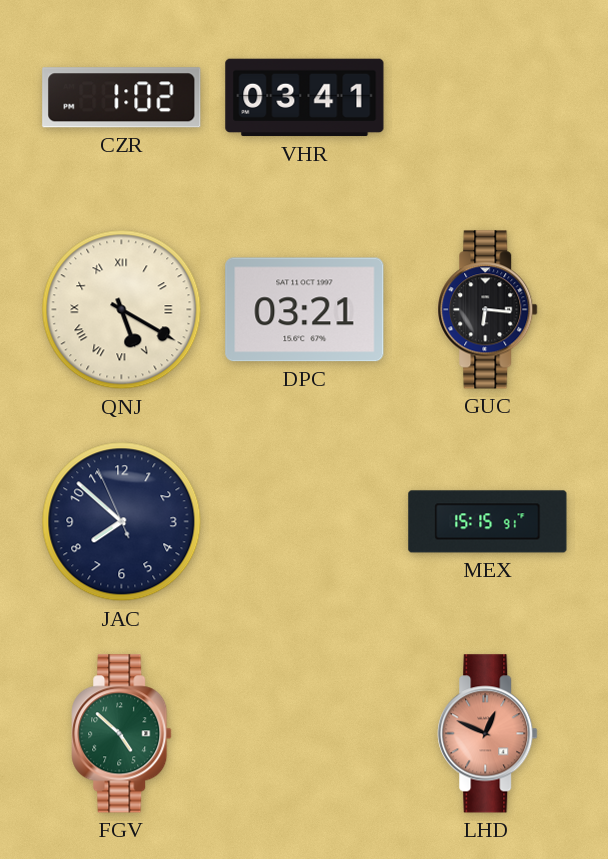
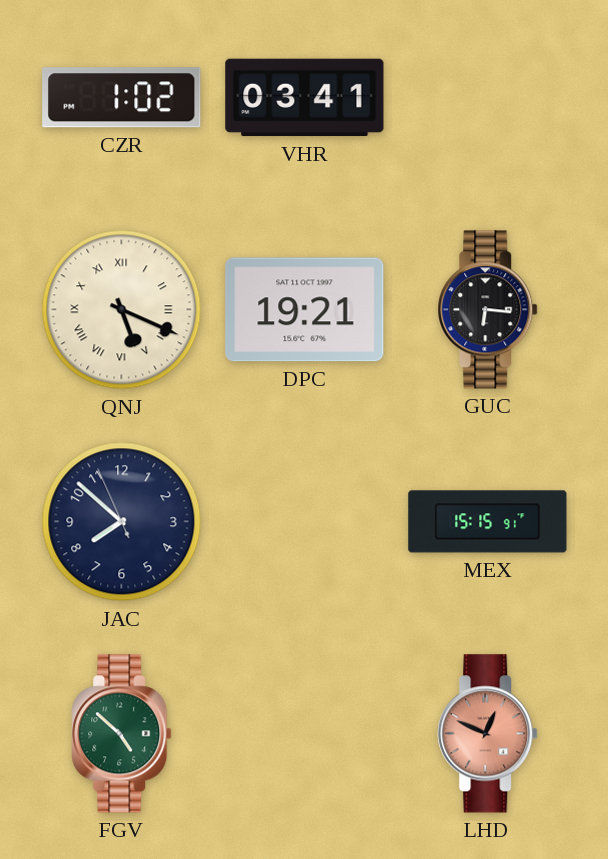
QNJ: 5:20 -> 5:19 (122, 310)
DPC: 03:21 -> 19:21 (305, 310)
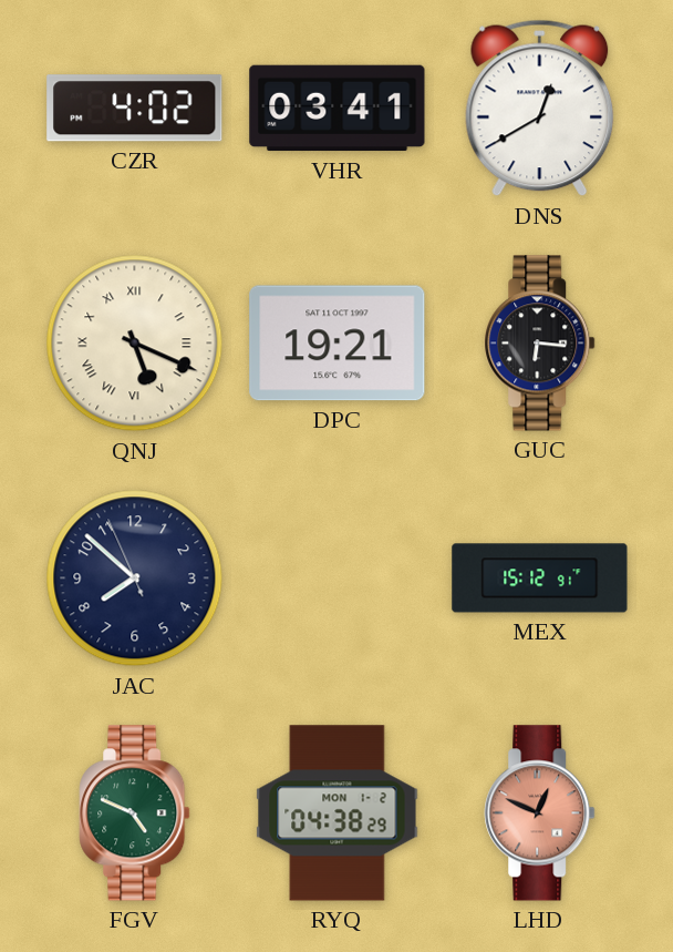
CZR: 1:02 -> 4:02 (135, 109)
DNS: none -> 12:40 (540, 109)
MEX: 15:15 -> 15:12 (540, 579)
FGV: 4:52 -> 4:49 (135, 813)
RYQ: none -> 04:38 (338, 813)
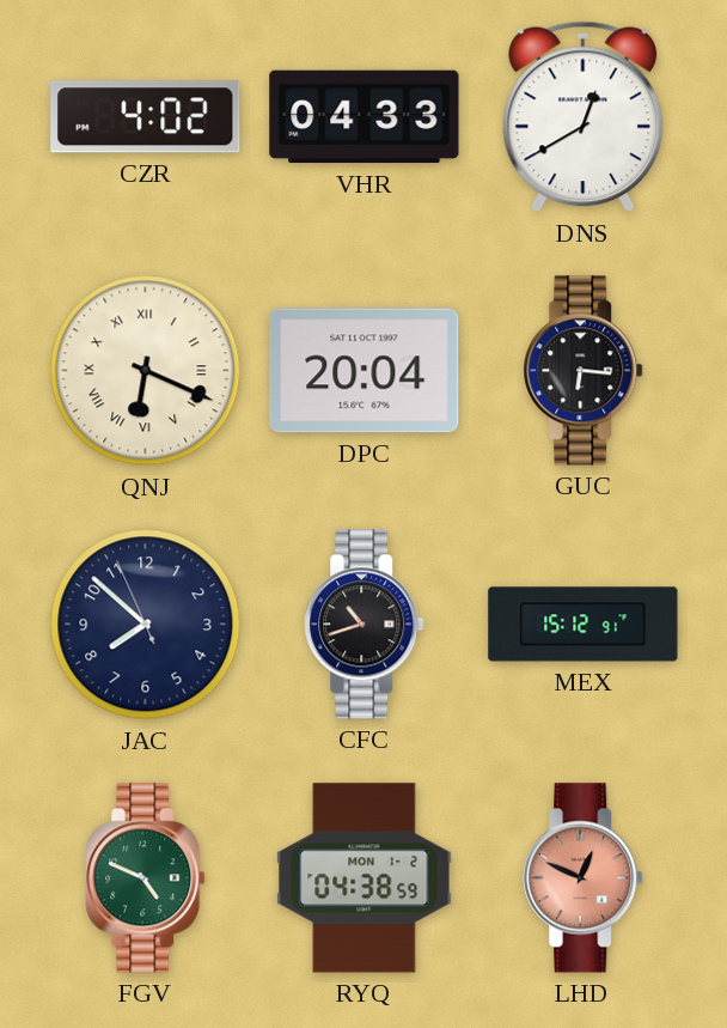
VHR: 03:41 -> 04:33 (365, 117)
QNJ: 5:19 -> 6:19 (146, 371)
DPC: 19:21 -> 20:04 (365, 371)
CFC: none -> 10:42 (365, 625)
RYQ: 04:38:29 -> 04:38:59 (365, 878)
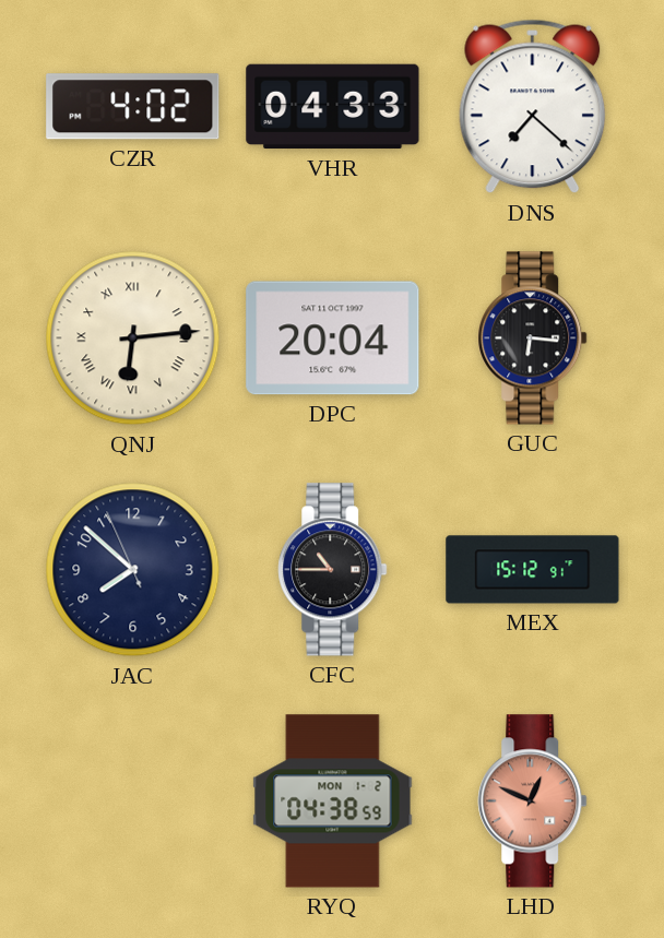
DNS: 12:40 -> 7:22 (533, 107)
QNJ: 6:19 -> 6:14 (133, 339)
CFC: 10:42 -> 10:45 (333, 570)
FGV: 4:49 -> none (146, 878)
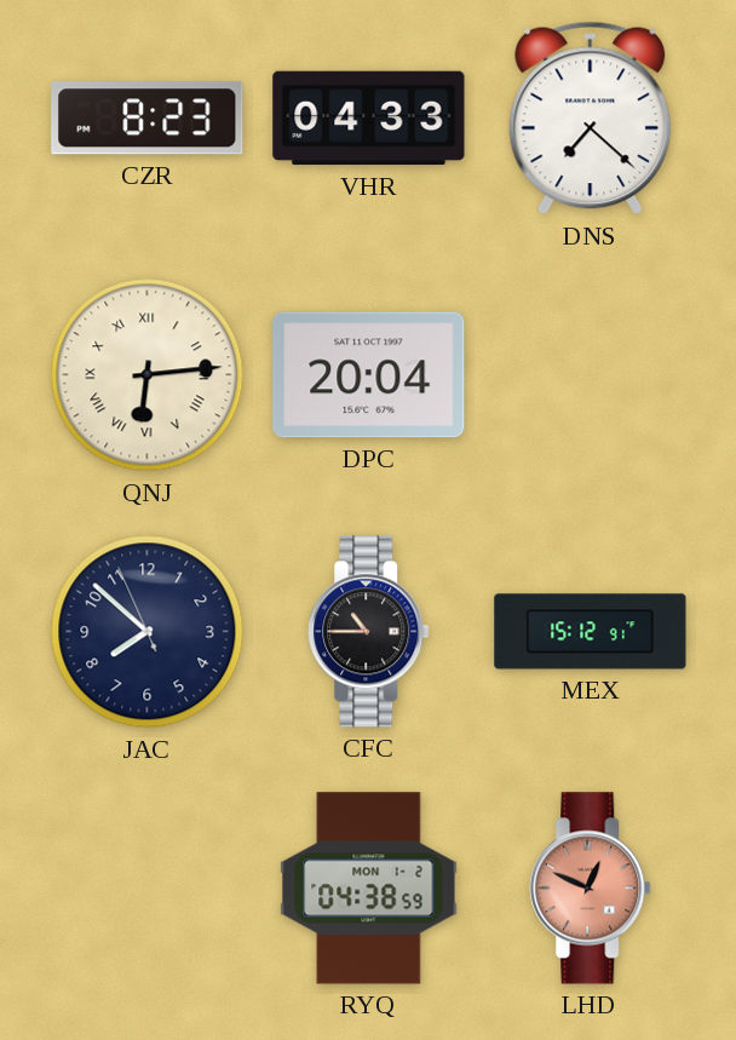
CZR: 4:02 -> 8:23 (148, 119)
GUC: 6:16 -> none (533, 339)
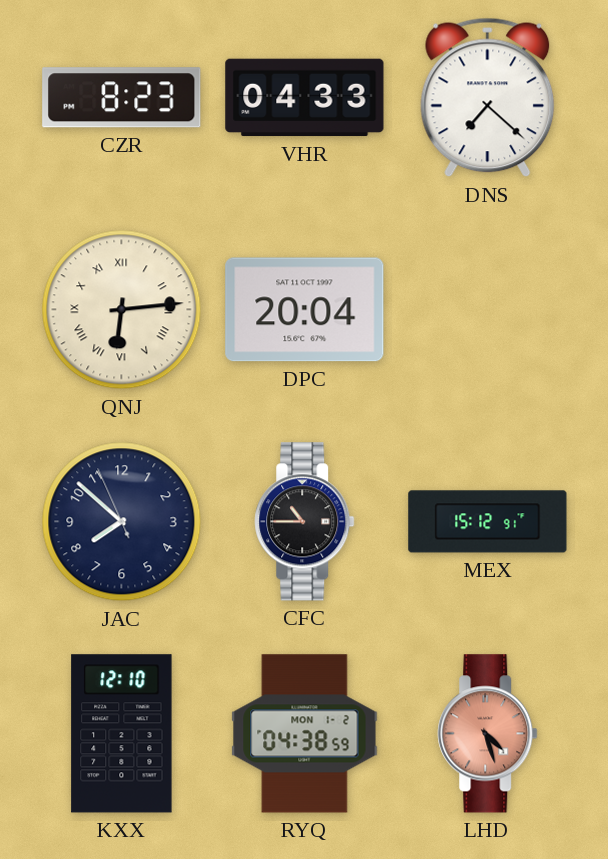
KXX: none -> 12:10 (122, 734)
LHD: 12:49 -> 4:27 (488, 734)
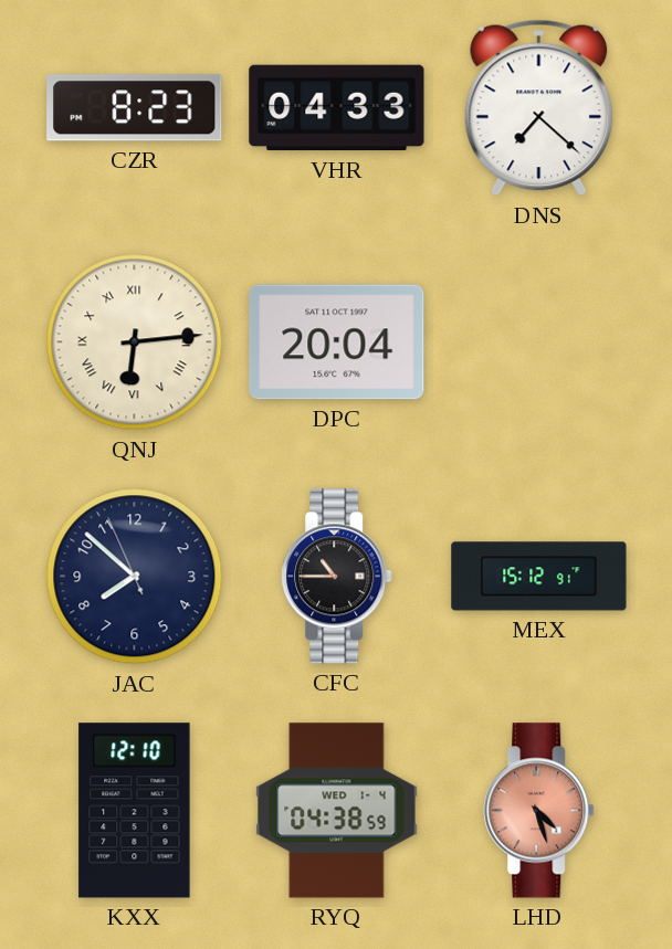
RYQ date: MON 1-2 -> WED 1-4 (337, 811)
